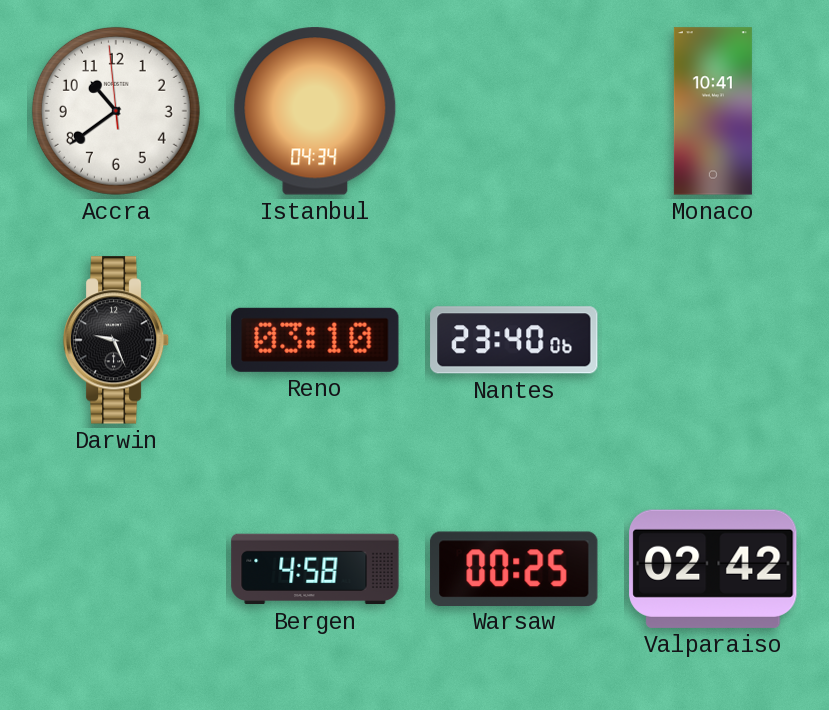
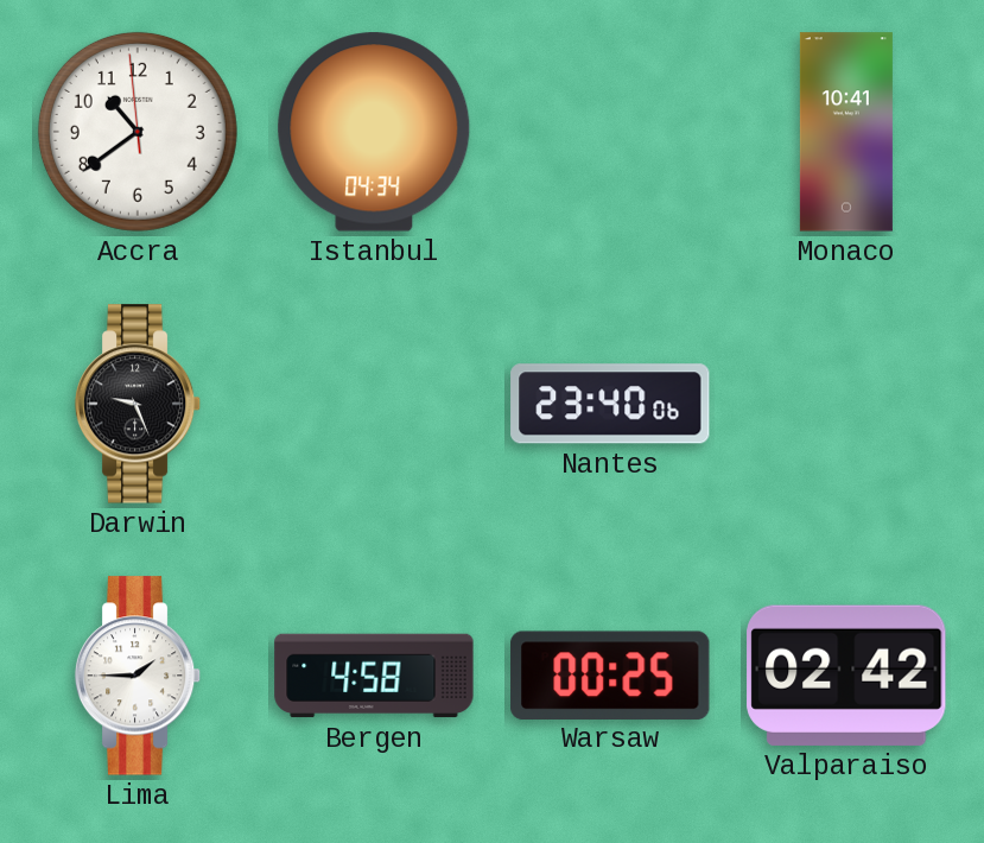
Reno: 03:10 -> none (315, 340)
Lima: none -> 1:45 (138, 676)
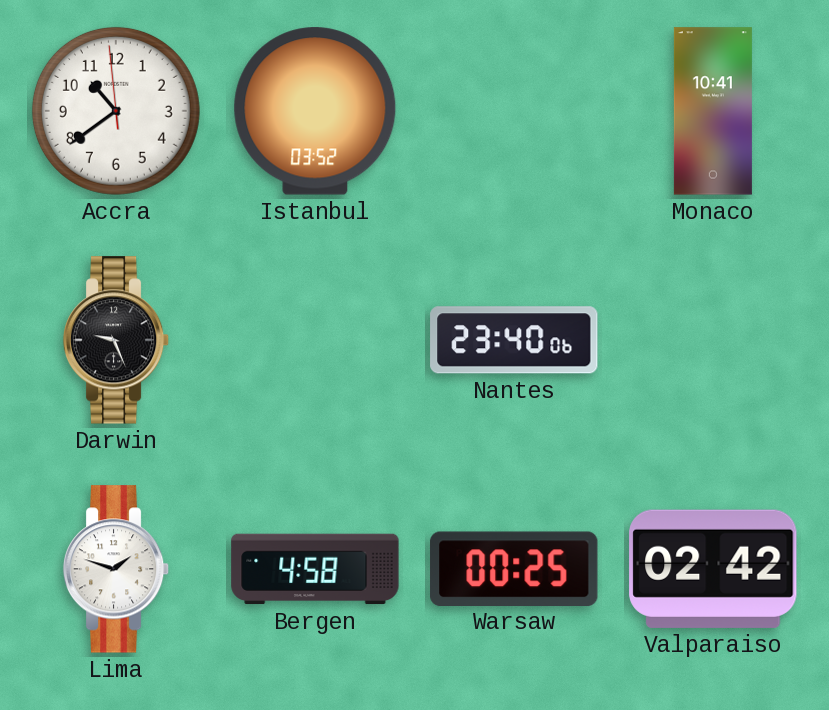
Istanbul: 04:34 -> 03:52 (315, 111)
Lima: 1:45 -> 1:48 (116, 569)
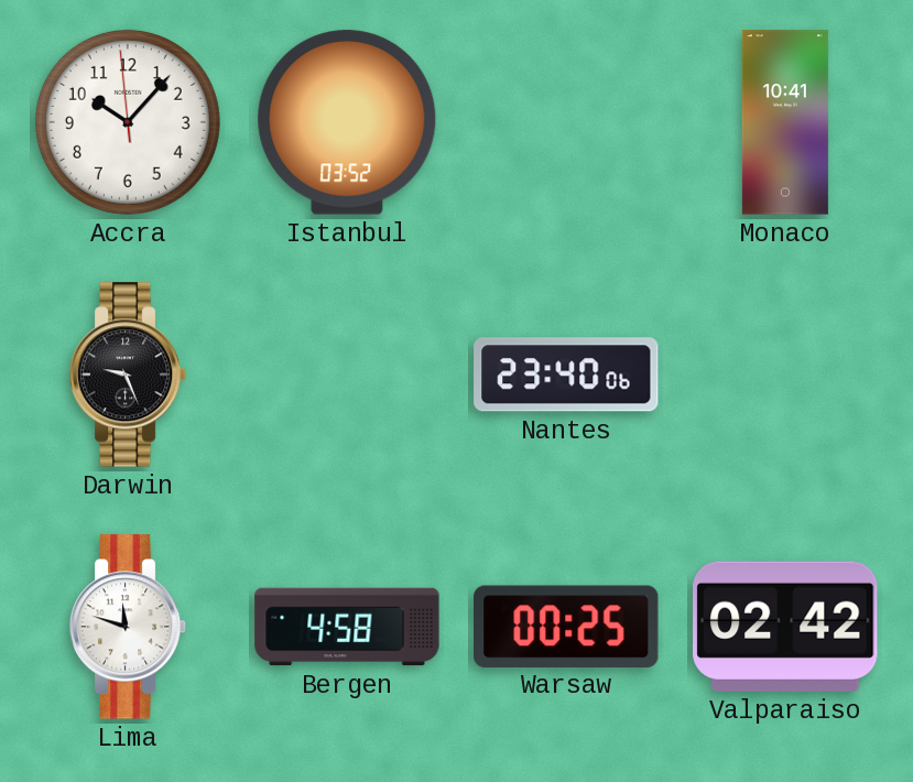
Accra: 10:38 -> 10:06 (128, 122)
Lima: 1:48 -> 11:48 (128, 627)
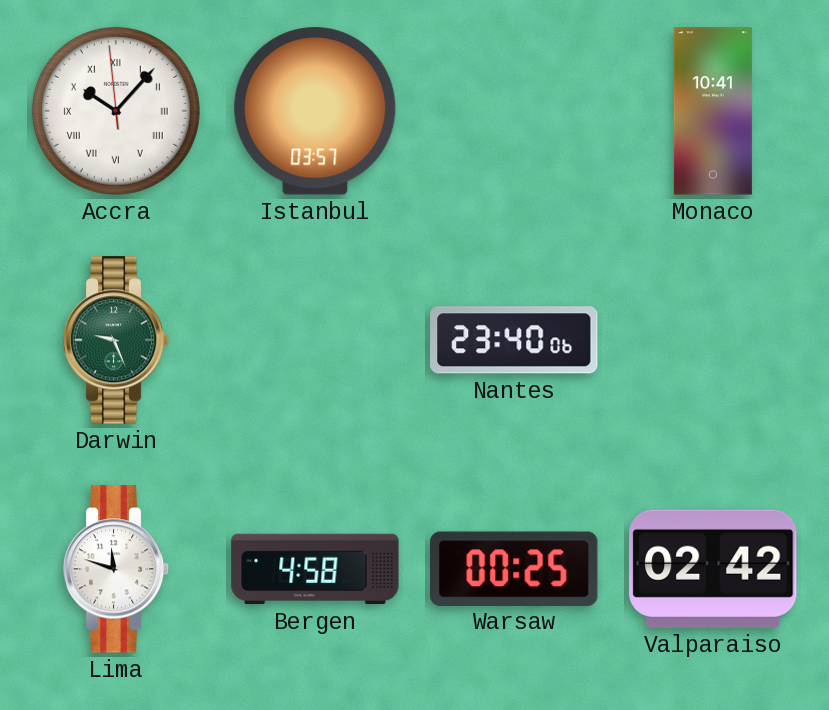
Accra numerals: Arabic -> Roman (116, 111)
Istanbul: 03:52 -> 03:57 (315, 111)
Darwin dial: black -> green (116, 340)
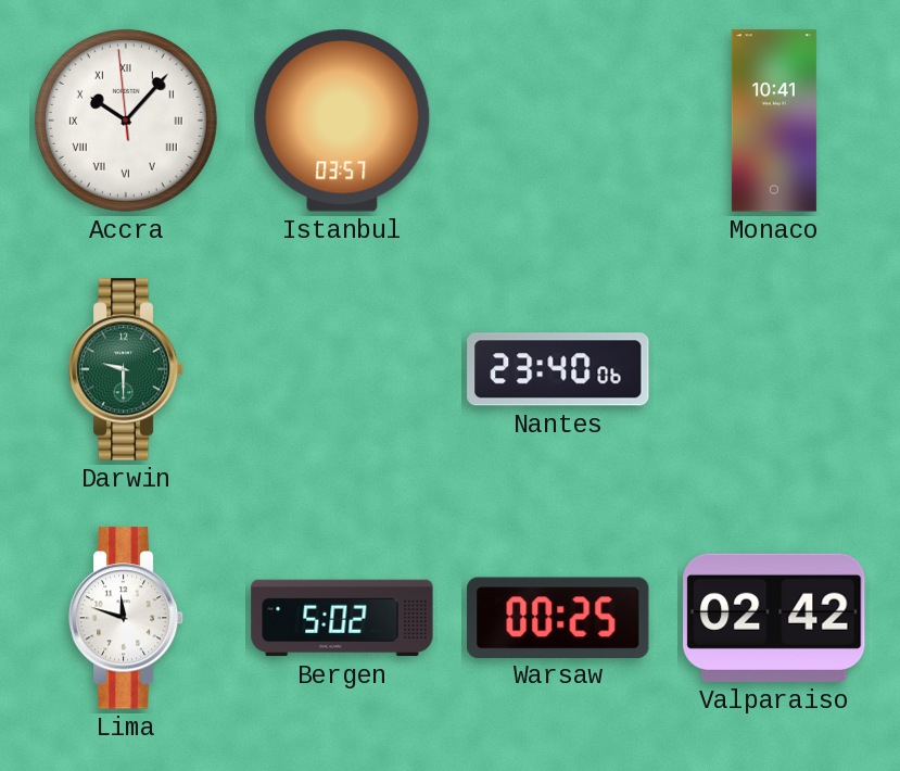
Darwin: 9:26 -> 9:30 (126, 369)
Bergen: 4:58 -> 5:02 (342, 618)
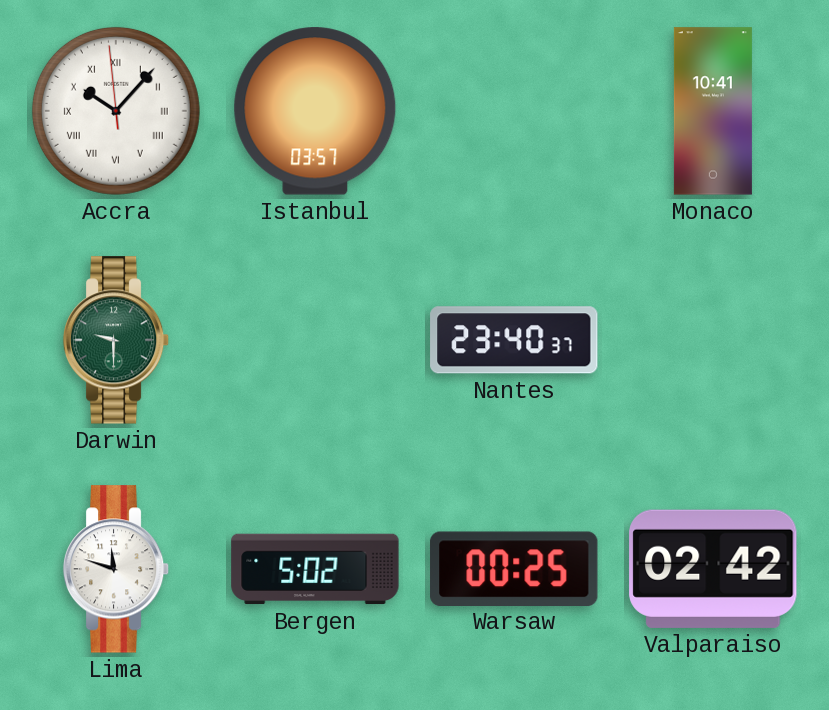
Nantes: 23:40:06 -> 23:40:37 (514, 340)
